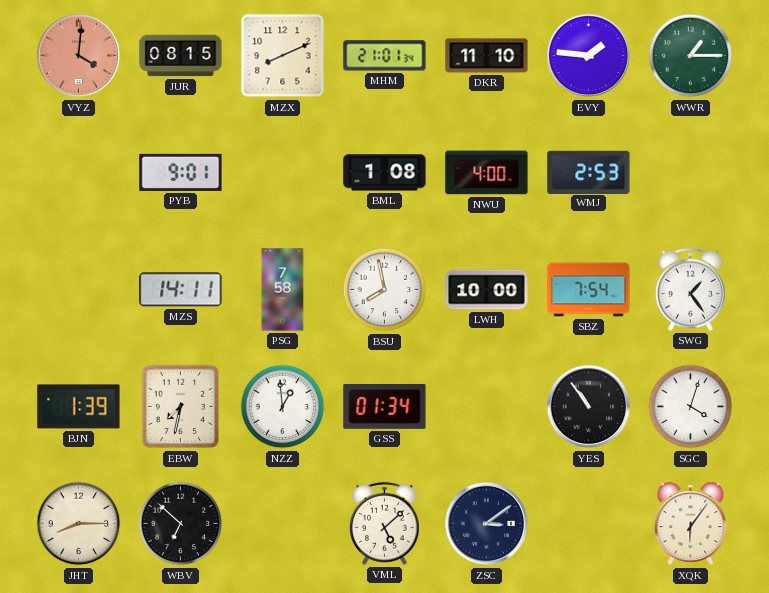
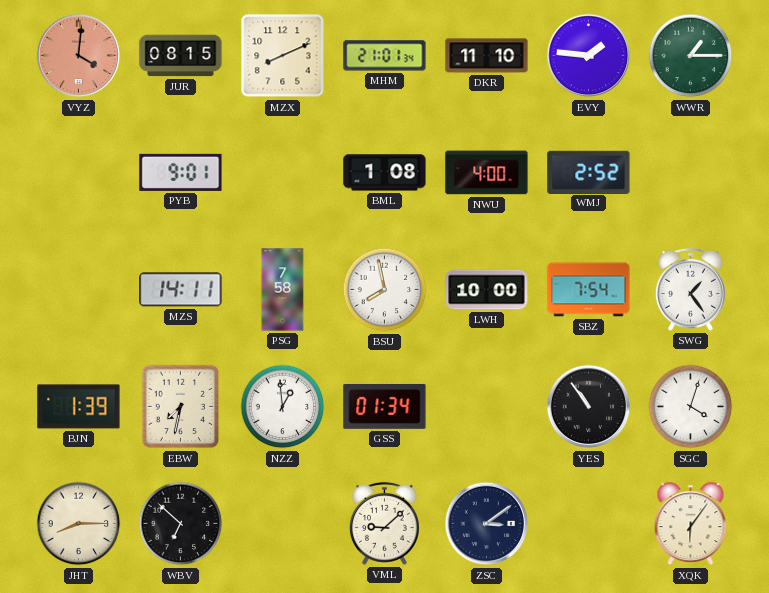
WMJ: 2:53 -> 2:52 (589, 172)
VML: 5:08 -> 9:08 (384, 523)
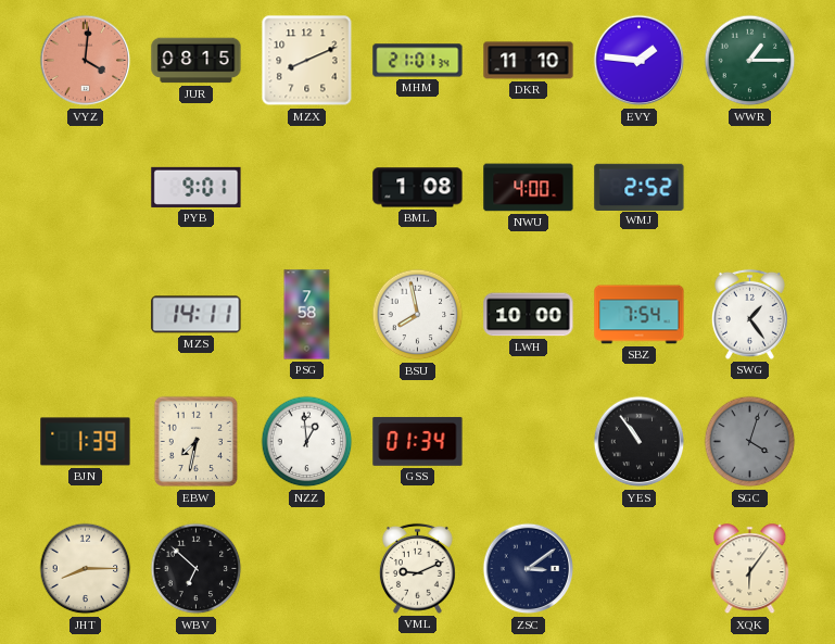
SGC dial: white -> grey (750, 442)
VML: 9:08 -> 9:11 (417, 568)
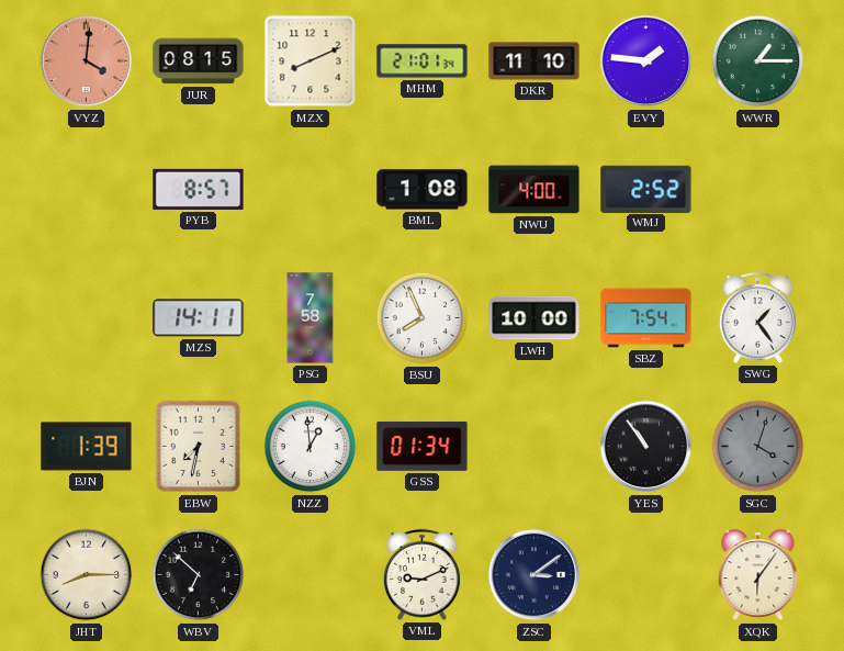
PYB: 9:01 -> 8:57 (199, 189)
BSU: 7:58 -> 7:56 (423, 318)
